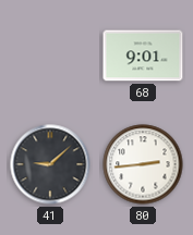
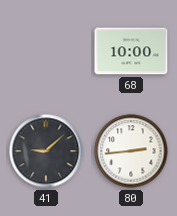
68: 9:01 -> 10:00 (131, 51)
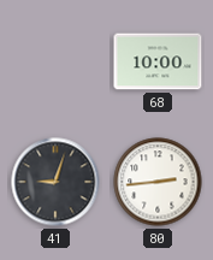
41: 9:08 -> 9:03 (55, 182)
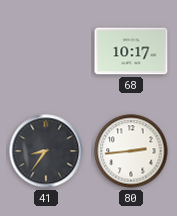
68: 10:00 -> 10:17 (131, 51)
41: 9:03 -> 8:36 (46, 151)
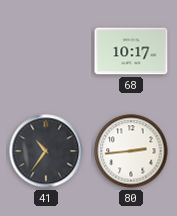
41: 8:36 -> 10:36 (46, 151)
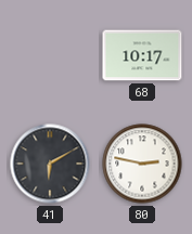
41: 10:36 -> 6:10 (50, 164)
80: 2:44 -> 2:47 (142, 164)
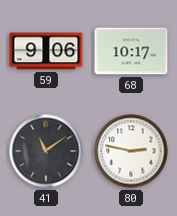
59: none -> 9:06 (46, 51)
41: 6:10 -> 11:09 (46, 151)
